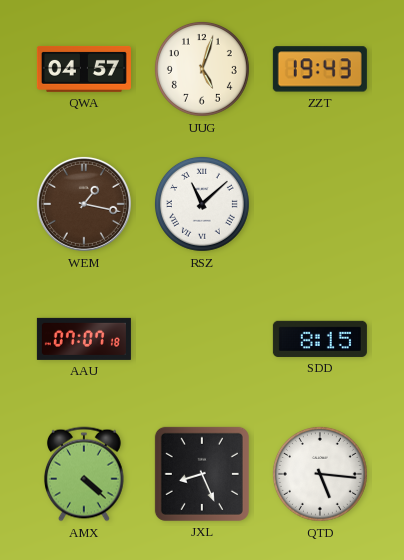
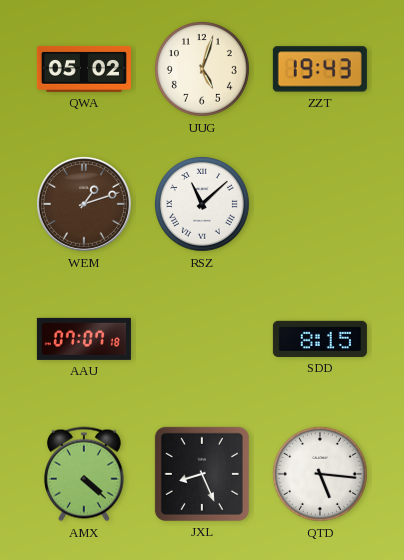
QWA: 04:57 -> 05:02 (84, 69)
WEM: 1:17 -> 1:12 (84, 204)
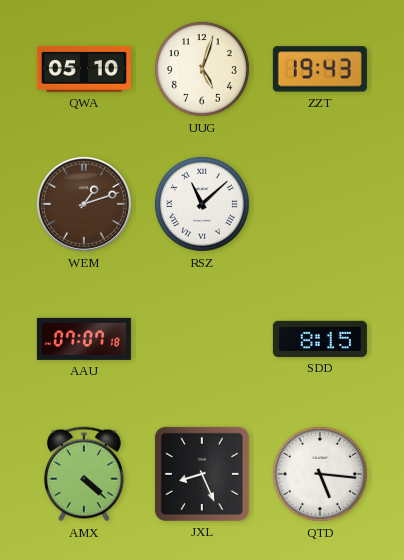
QWA: 05:02 -> 05:10 (84, 69)
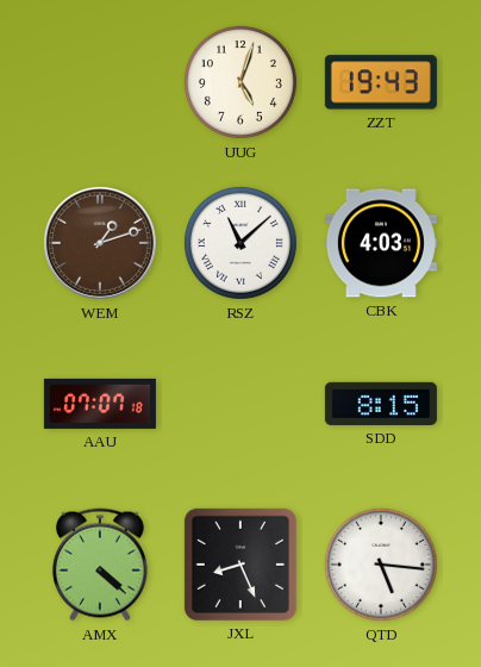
QWA: 05:10 -> none (84, 69)
CBK: none -> 4:03 (381, 243)
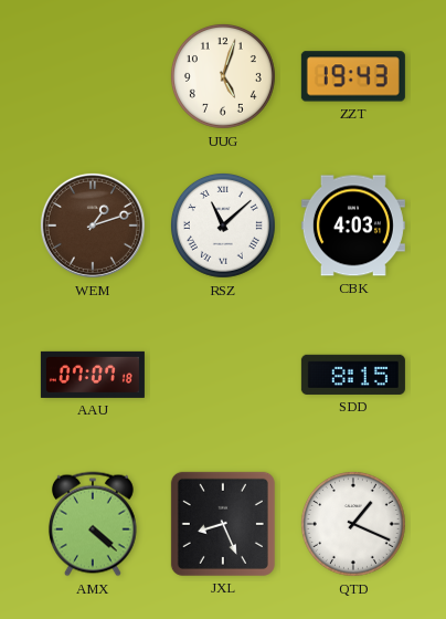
QTD: 5:16 -> 1:19 (353, 524)
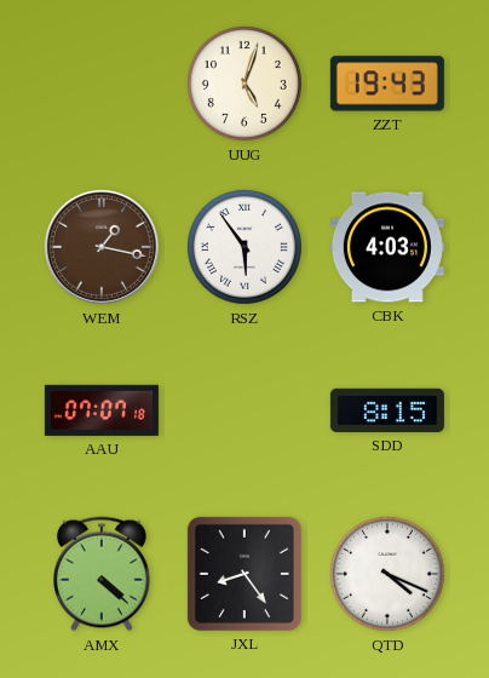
WEM: 1:12 -> 1:17 (102, 247)
RSZ: 11:08 -> 5:54 (244, 247)
JXL: 8:26 -> 8:24 (244, 574)
QTD: 1:19 -> 4:19 (387, 574)
